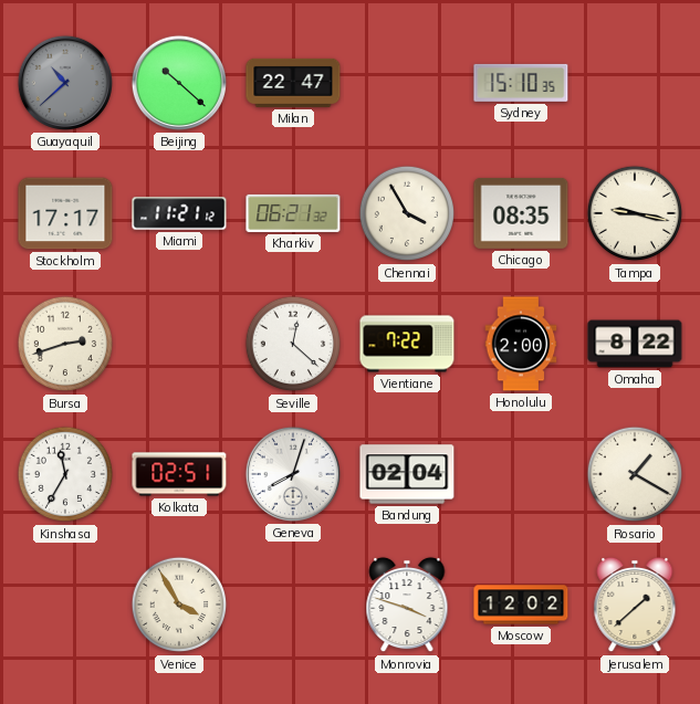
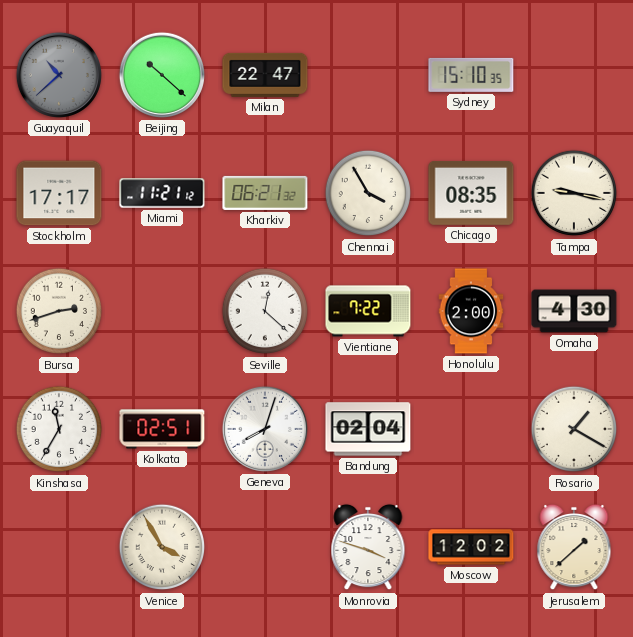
Omaha: 8:22 -> 4:30 (574, 311)
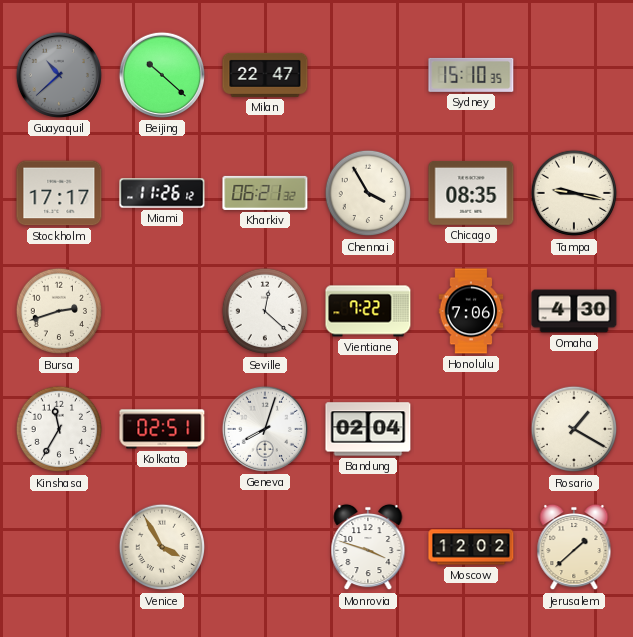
Miami: 11:21 -> 11:26 (162, 193)
Honolulu: 2:00 -> 7:06 (471, 311)
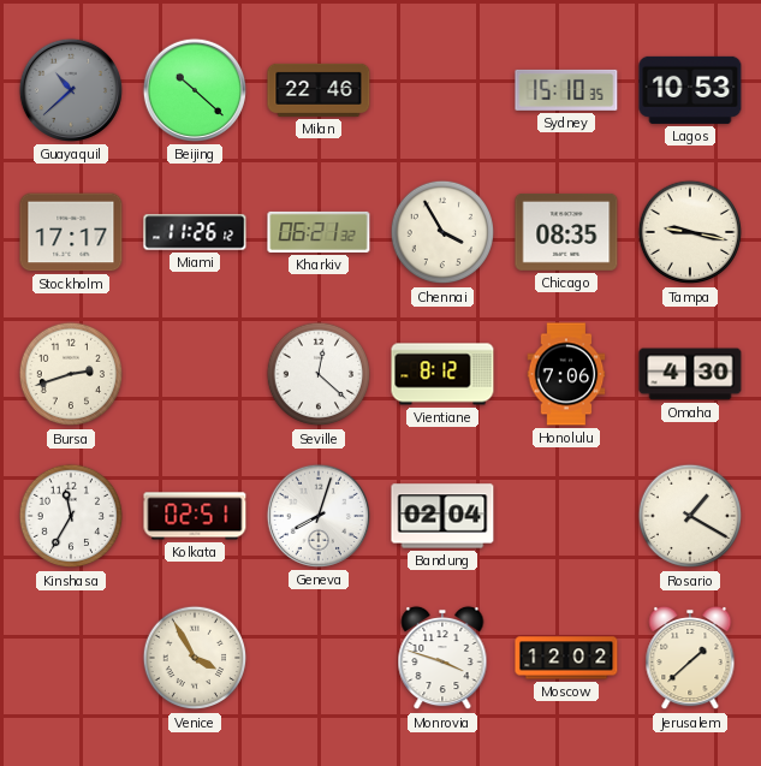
Milan: 22:47 -> 22:46 (319, 90)
Lagos: none -> 10:53 (690, 90)
Vientiane: 7:22 -> 8:12 (442, 374)
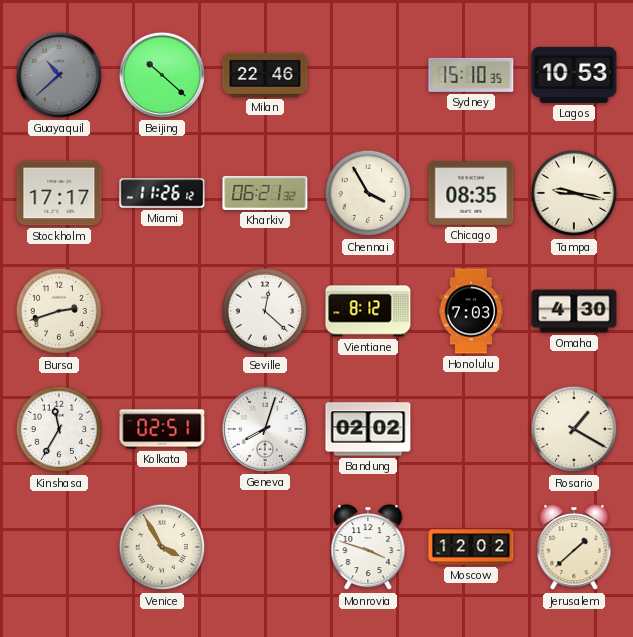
Honolulu: 7:06 -> 7:03 (471, 311)
Bandung: 02:04 -> 02:02 (368, 429)
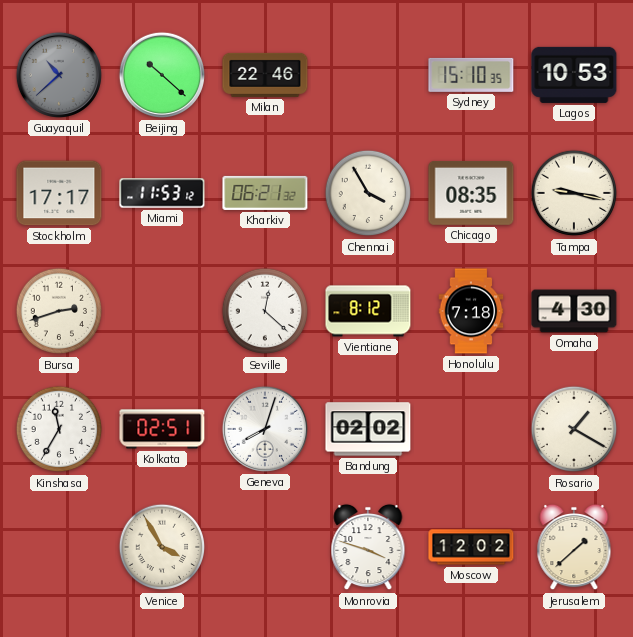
Miami: 11:26 -> 11:53 (162, 193)
Honolulu: 7:03 -> 7:18 (471, 311)
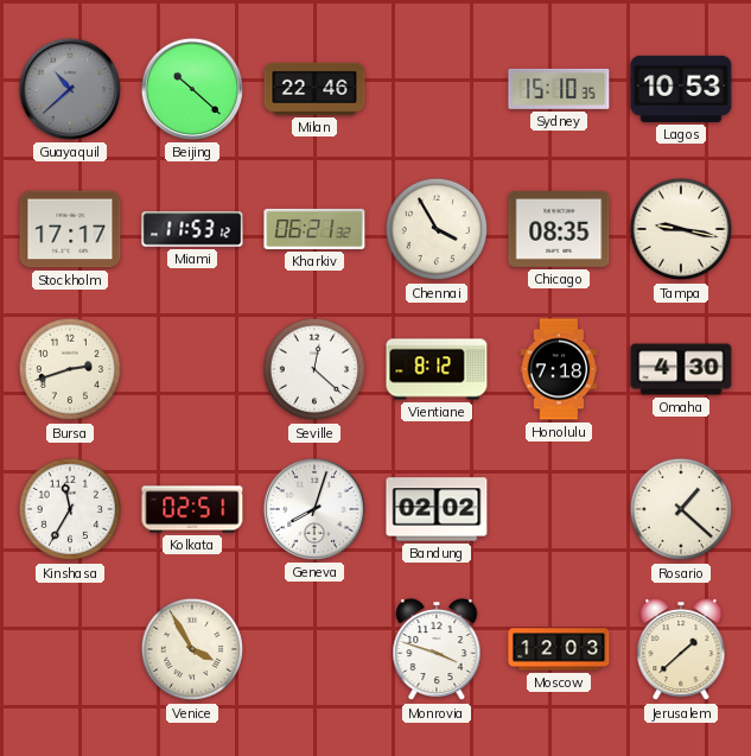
Rosario: 1:20 -> 1:22 (681, 509)
Moscow: 12:02 -> 12:03 (559, 649)
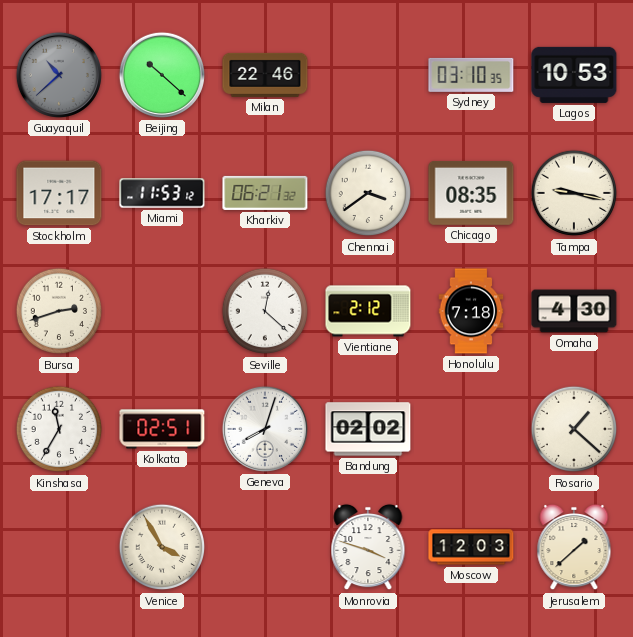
Sydney: 15:10 -> 03:10 (471, 75)
Chennai: 3:55 -> 3:39 (368, 193)
Vientiane: 8:12 -> 2:12 (368, 311)
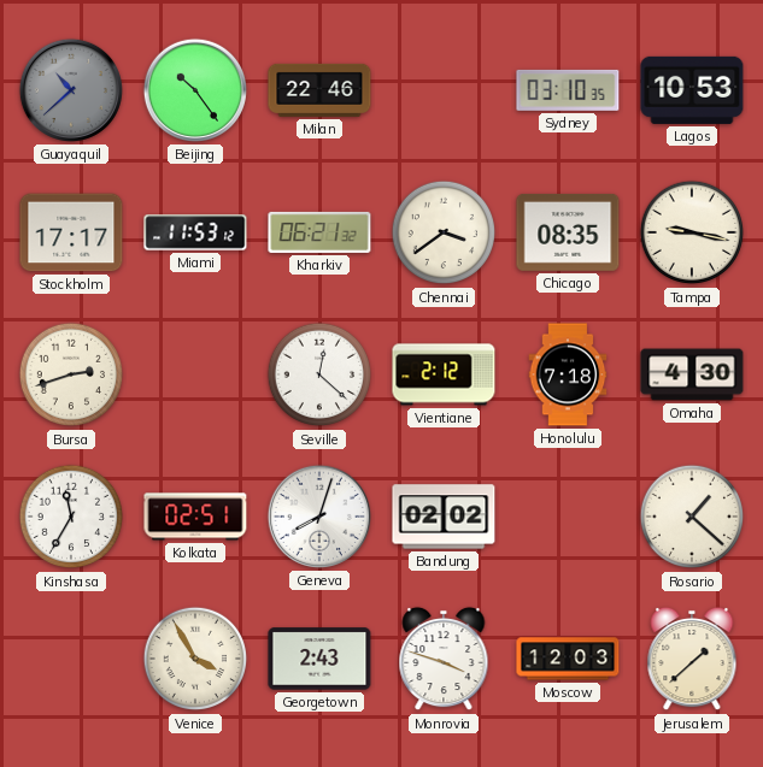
Beijing: 10:22 -> 10:24 (195, 90)
Georgetown: none -> 2:43 (319, 659)
